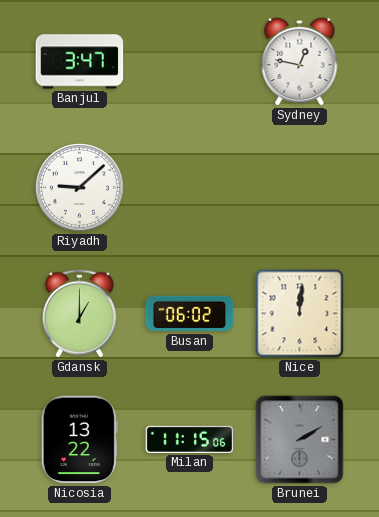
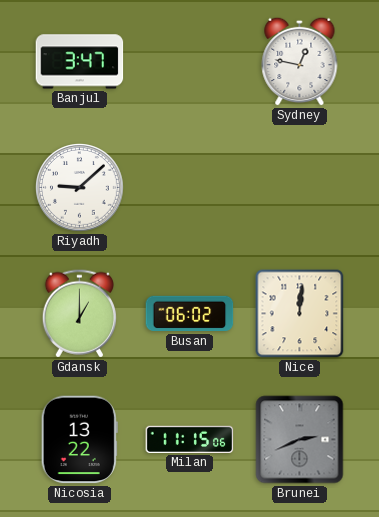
Brunei: 2:10 -> 2:41 (300, 440)
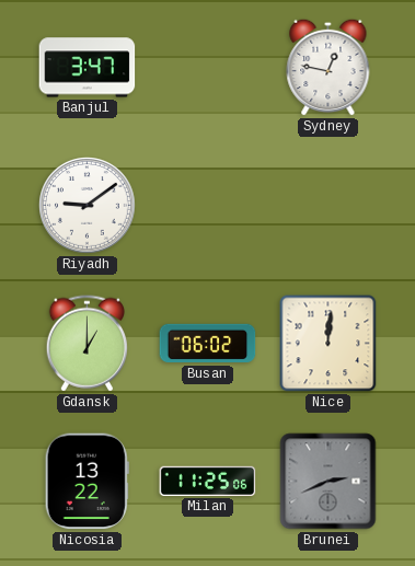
Riyadh: 9:08 -> 9:09 (88, 206)
Milan: 11:15 -> 11:25 (208, 481)
